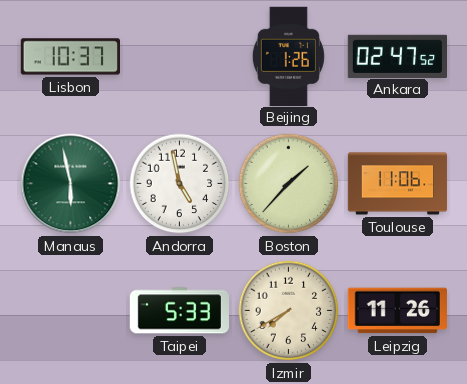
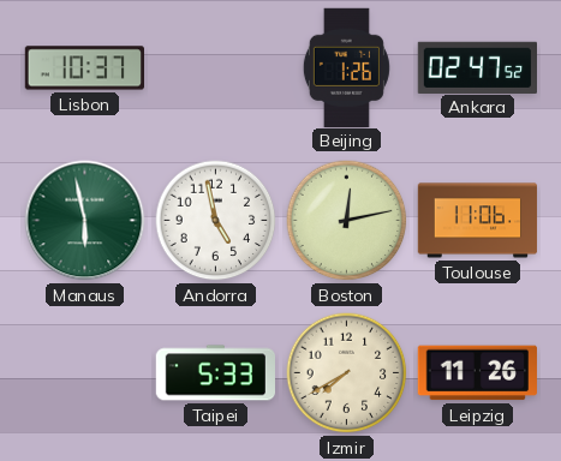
Boston: 1:37 -> 12:13 (347, 221)
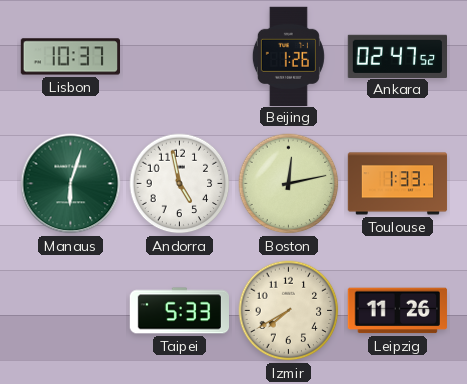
Manaus: 5:58 -> 6:03 (71, 184)
Toulouse: 11:06 -> 1:33 (398, 184)
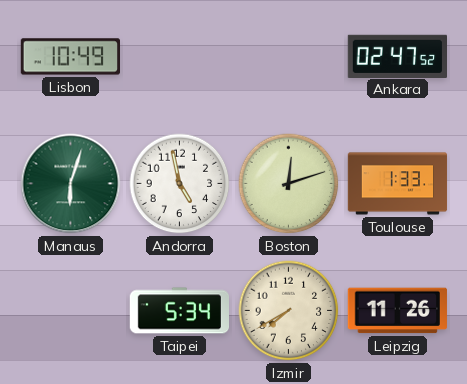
Lisbon: 10:37 -> 10:49 (70, 57)
Beijing: 1:26 -> none (288, 56)
Boston: 12:13 -> 12:12 (289, 184)
Taipei: 5:33 -> 5:34 (179, 311)
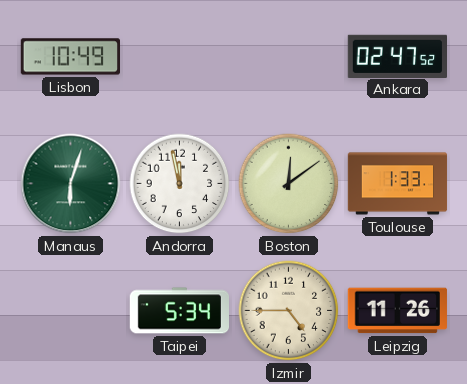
Andorra: 4:58 -> 11:58 (180, 184)
Boston: 12:12 -> 12:09 (289, 184)
Izmir: 7:40 -> 4:45 (289, 311)
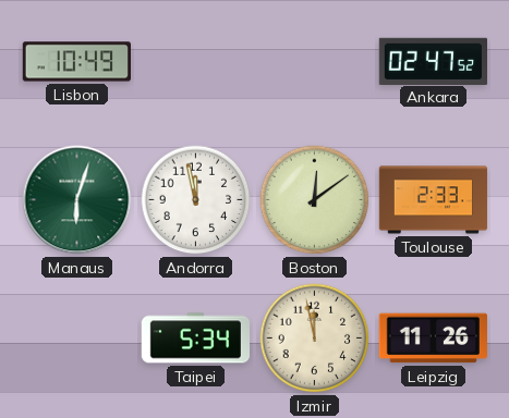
Toulouse: 1:33 -> 2:33 (434, 200)
Izmir: 4:45 -> 11:58 (315, 339)
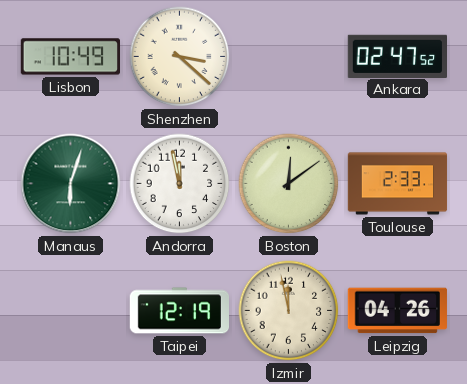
Shenzhen: none -> 3:22 (180, 57)
Taipei: 5:34 -> 12:19 (179, 311)
Leipzig: 11:26 -> 04:26 (397, 311)
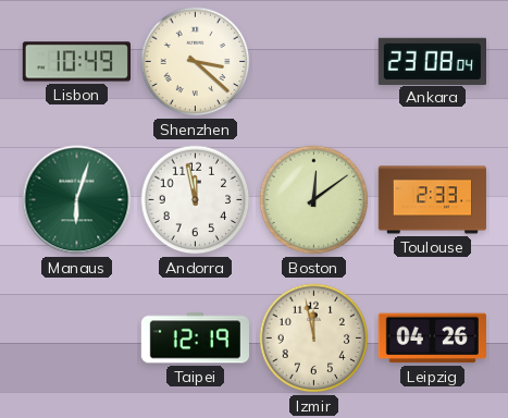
Ankara: 02:47 -> 23:08 (432, 61)
